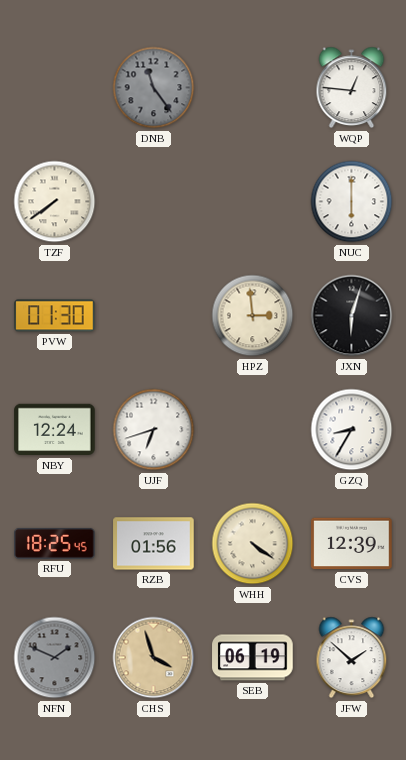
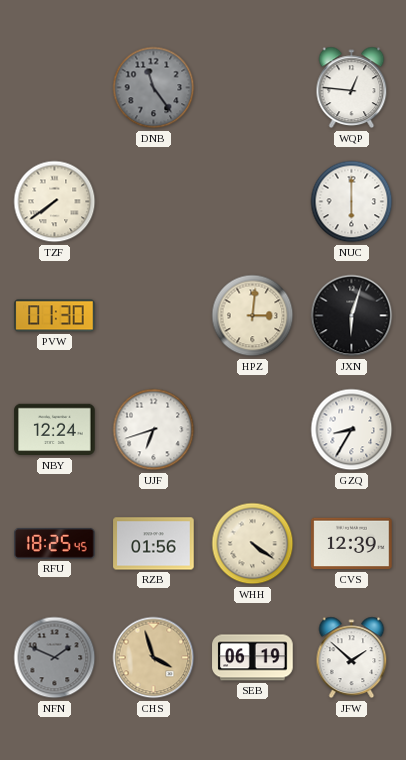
HPZ: 2:59 -> 3:01 (253, 316)
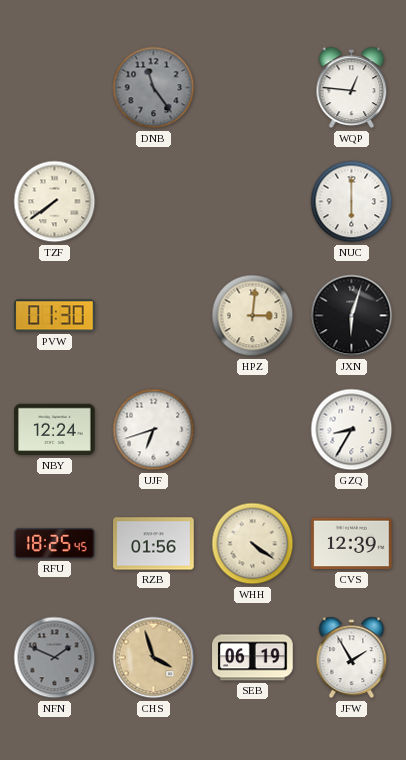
JFW: 1:52 -> 1:55 (352, 658)
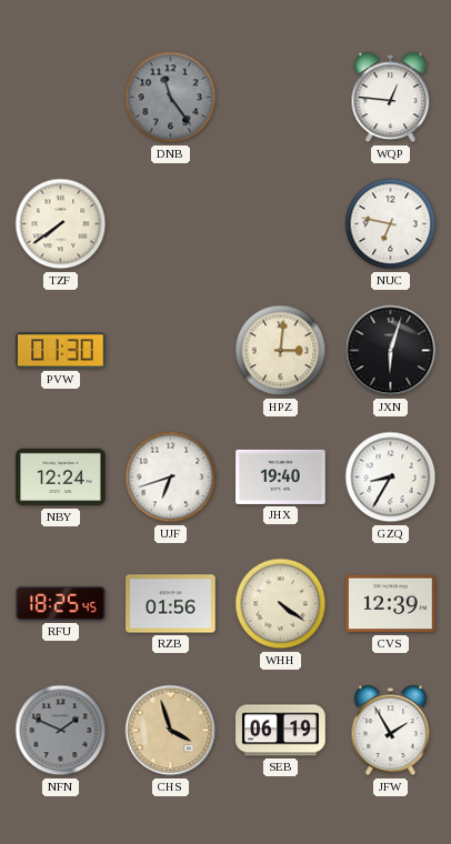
NUC: 6:00 -> 6:47 (391, 224)
JHX: none -> 19:40 (281, 476)
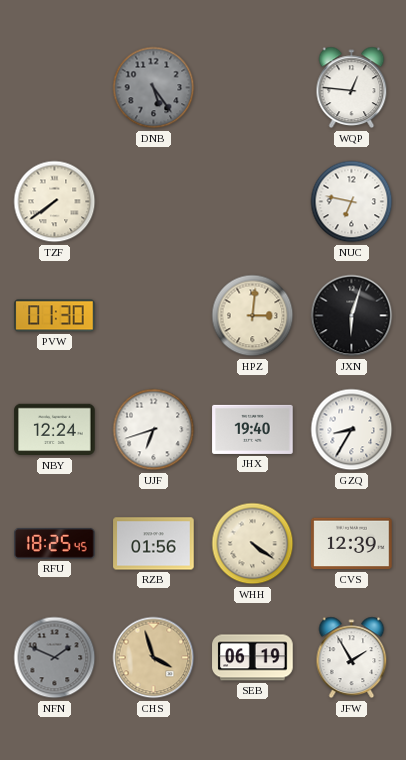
DNB: 11:24 -> 5:24 (154, 88)
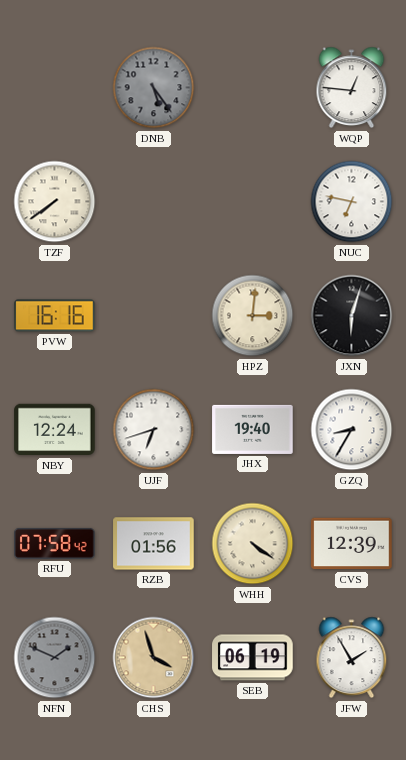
PVW: 01:30 -> 16:16 (55, 316)
RFU: 18:25 -> 07:58 (55, 543)
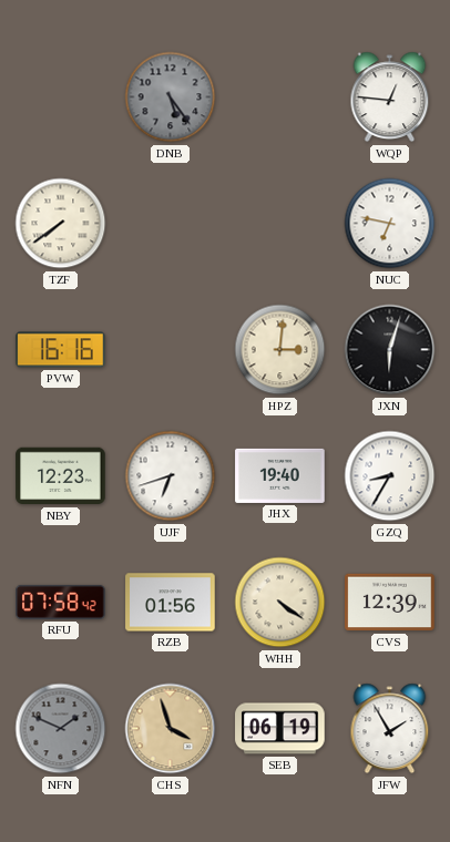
NBY: 12:24 -> 12:23 (61, 476)
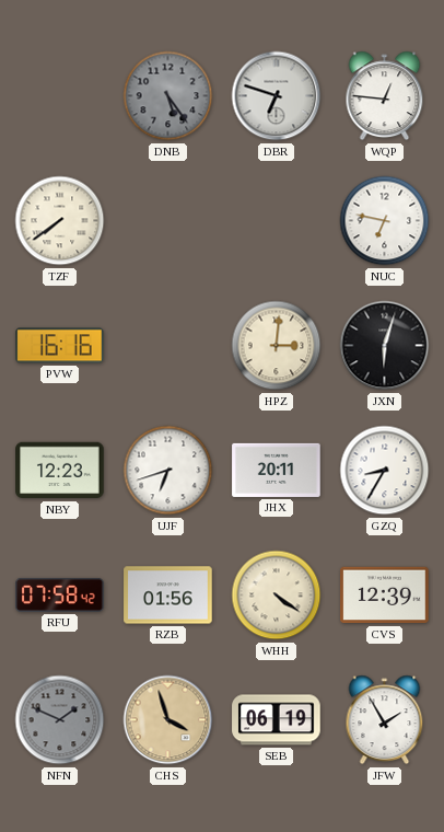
DBR: none -> 6:48 (277, 96)
JHX: 19:40 -> 20:11 (277, 470)
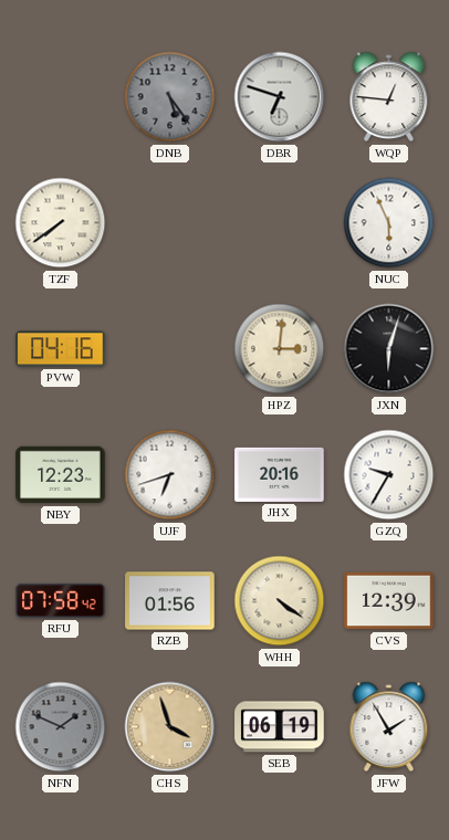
NUC: 6:47 -> 5:56 (389, 223)
PVW: 16:16 -> 04:16 (61, 349)
JHX: 20:11 -> 20:16 (280, 474)
GZQ: 8:35 -> 9:35 (389, 475)
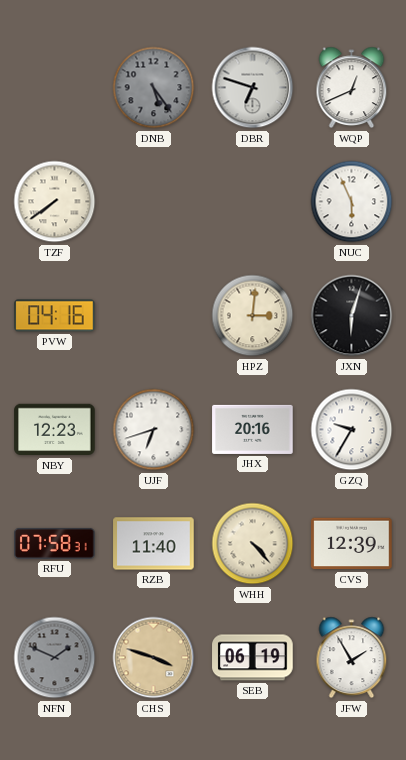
WQP: 12:46 -> 12:41 (352, 88)
RFU: 07:58:42 -> 07:58:31 (55, 543)
RZB: 01:56 -> 11:40 (154, 544)
WHH: 4:21 -> 4:23 (253, 544)
CHS: 3:57 -> 3:48 (154, 658)
